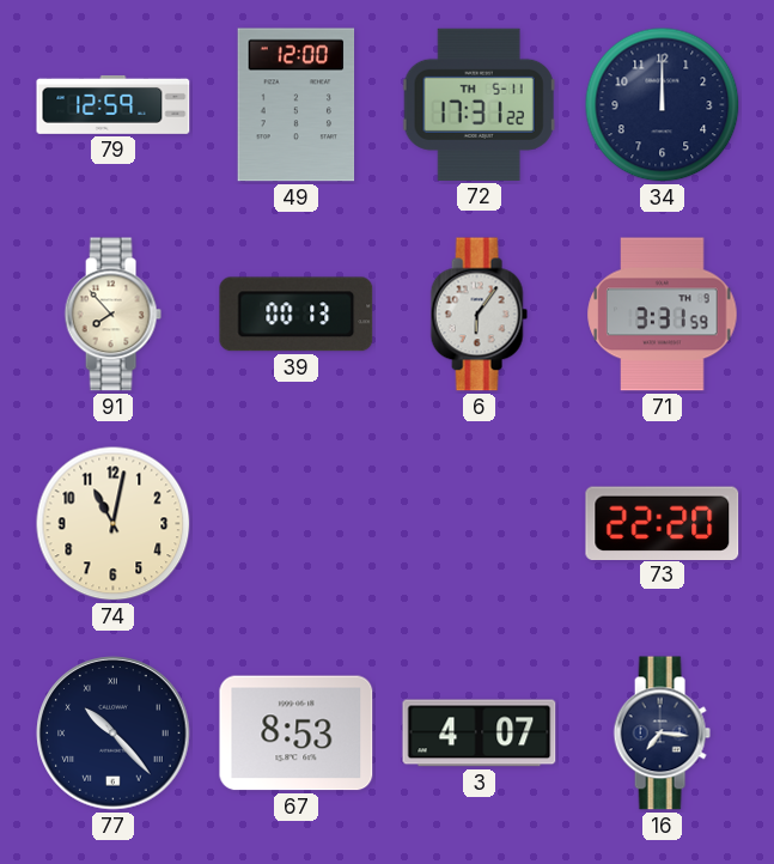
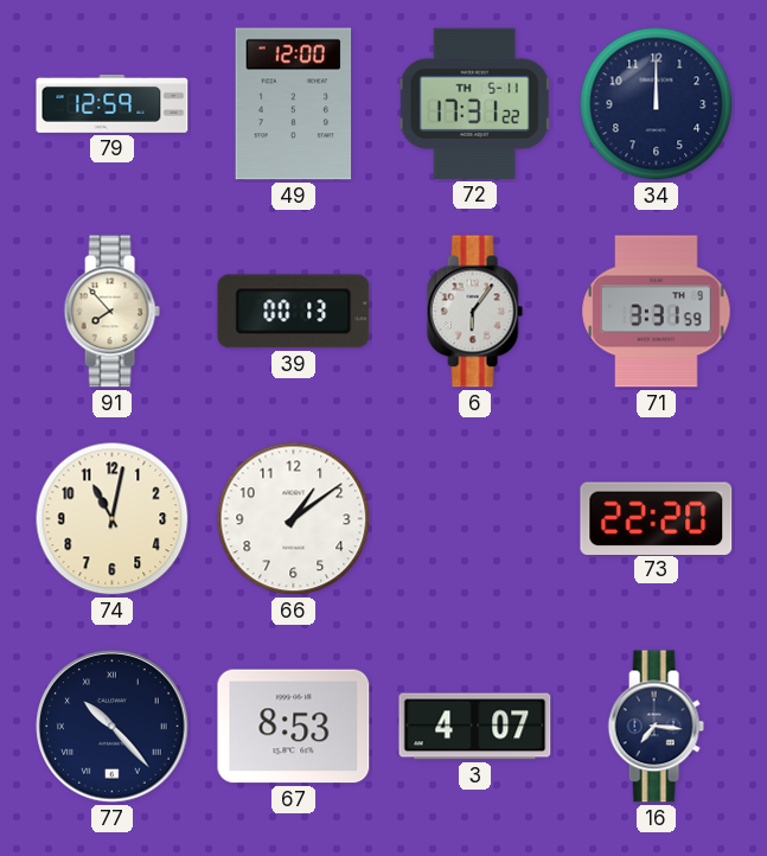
66: none -> 1:09 (294, 519)
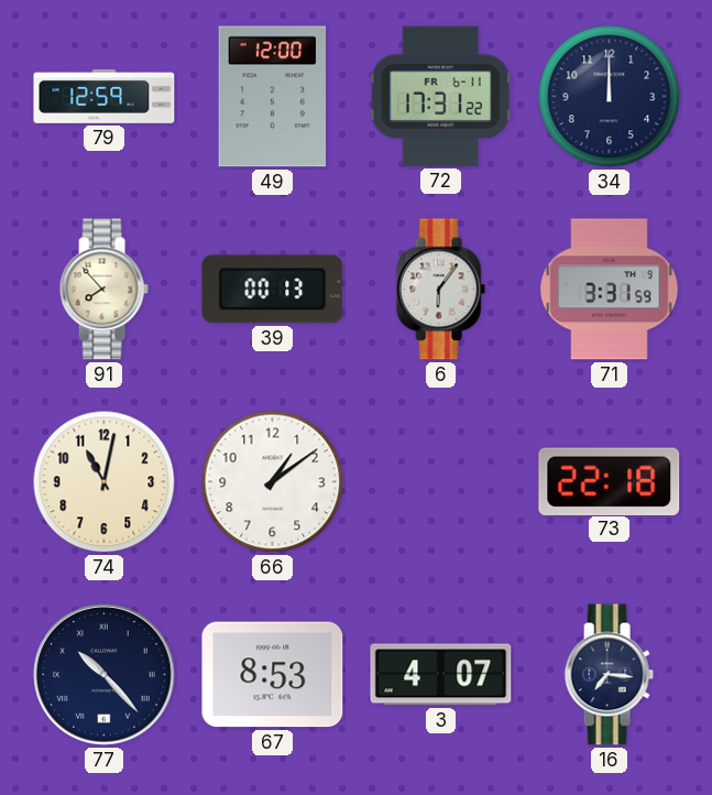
72 date: TH 5-11 -> FR 6-11 (440, 96)
73: 22:20 -> 22:18 (610, 481)
